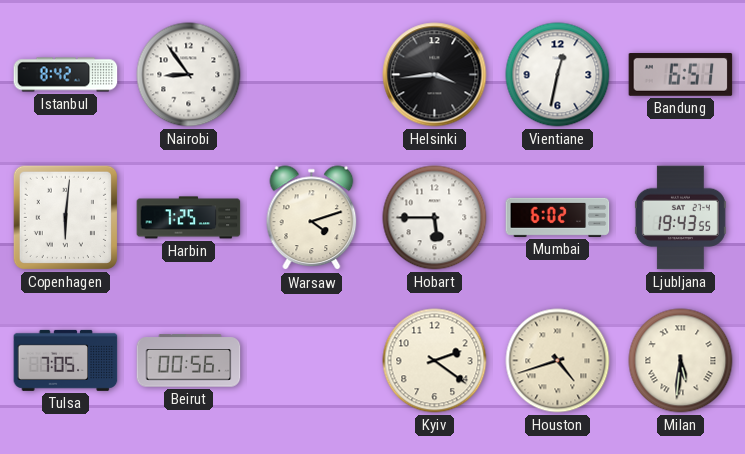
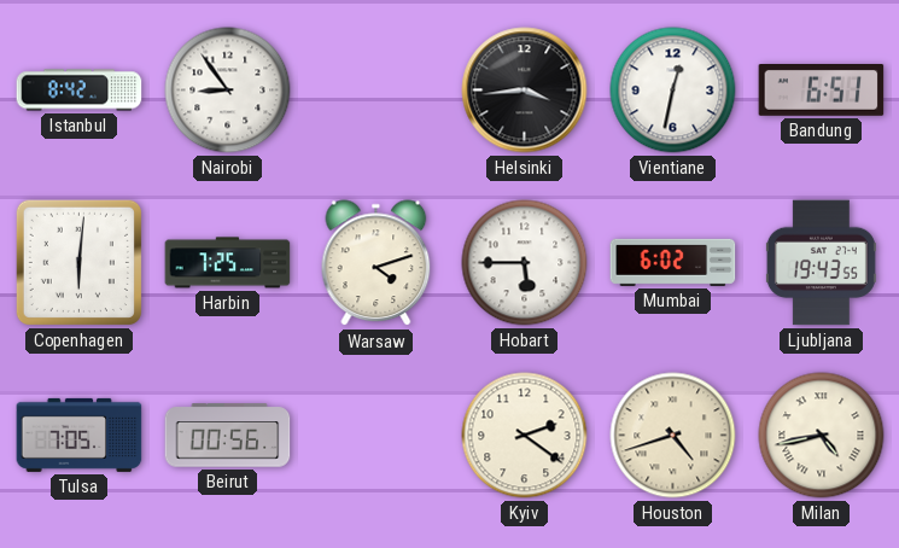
Milan: 5:31 -> 4:43 (822, 436)
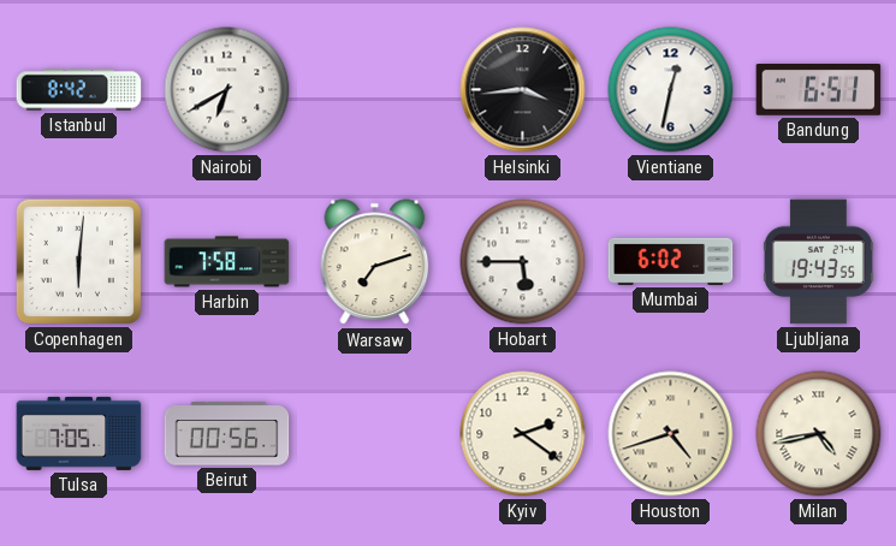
Nairobi: 8:54 -> 6:40 (227, 90)
Harbin: 7:25 -> 7:58 (227, 262)
Warsaw: 4:12 -> 7:12 (375, 262)
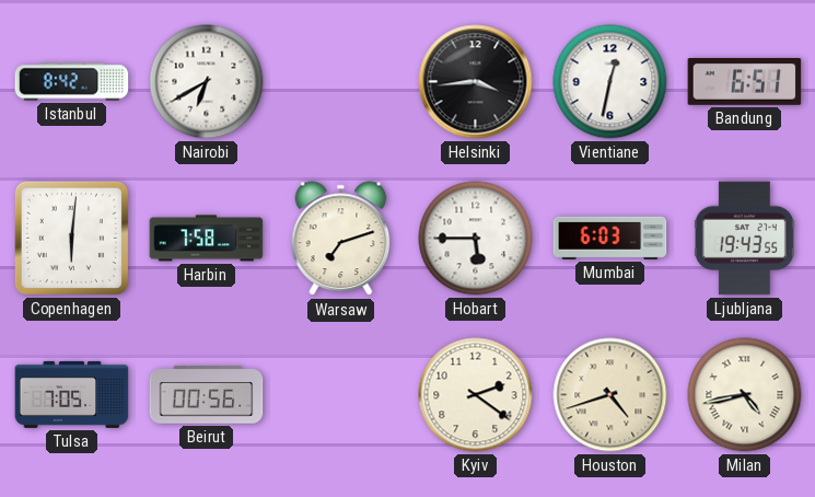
Mumbai: 6:02 -> 6:03 (610, 238)
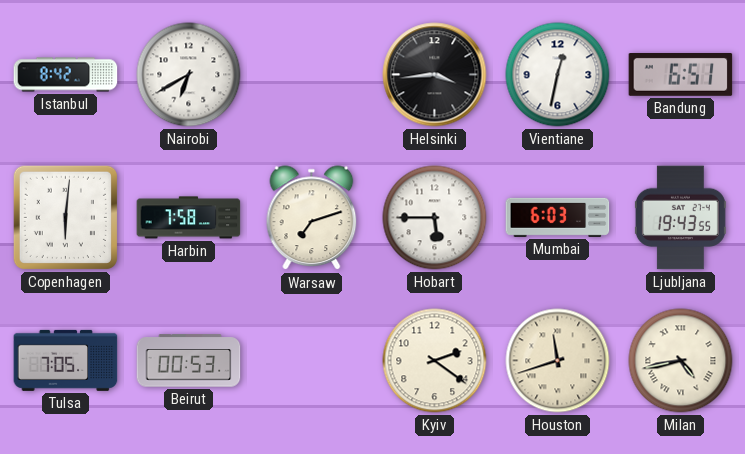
Beirut: 00:56 -> 00:53 (189, 361)
Houston: 4:42 -> 11:42 (558, 361)
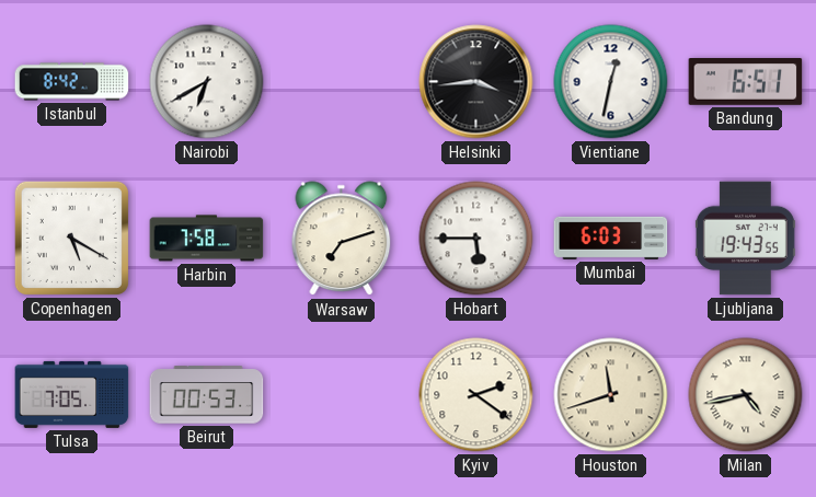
Copenhagen: 6:01 -> 5:20 (71, 238)
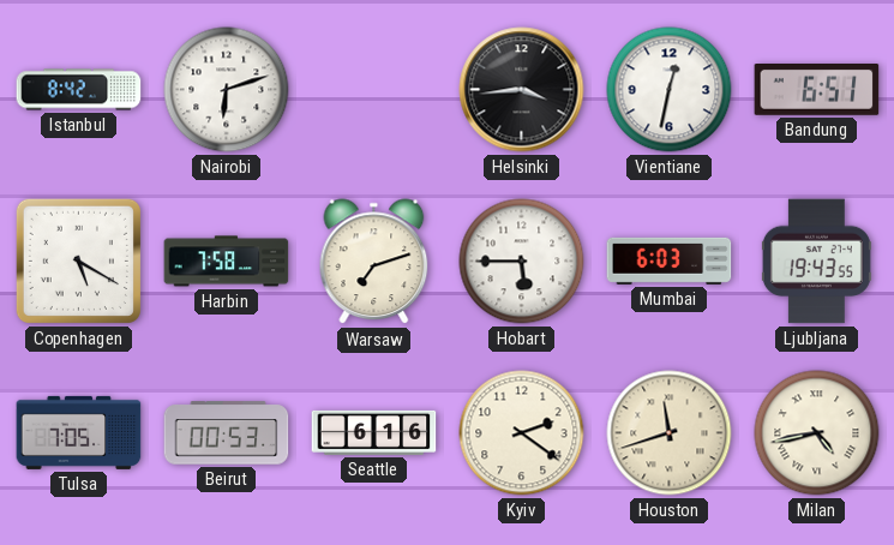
Nairobi: 6:40 -> 6:12 (227, 90)
Seattle: none -> 6:16 (374, 432)
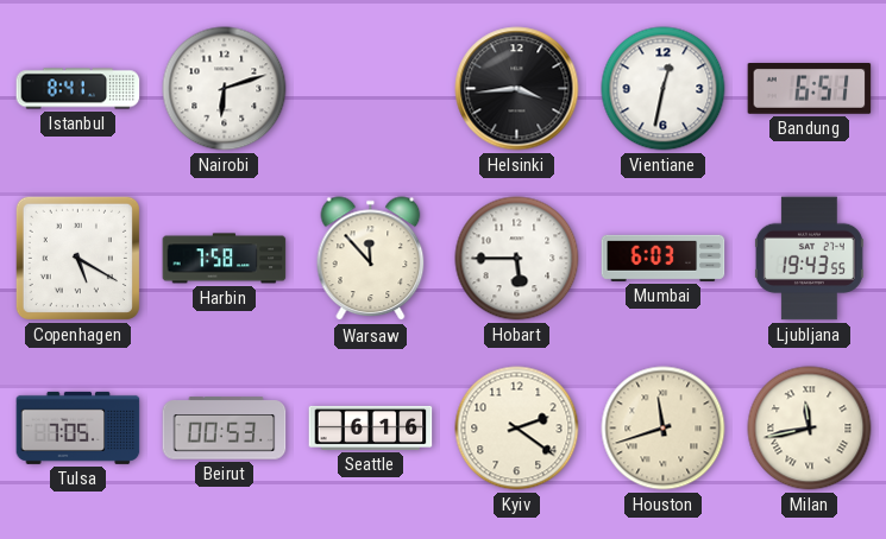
Istanbul: 8:42 -> 8:41 (78, 89)
Warsaw: 7:12 -> 11:53 (371, 259)
Milan: 4:43 -> 11:43 (810, 429)
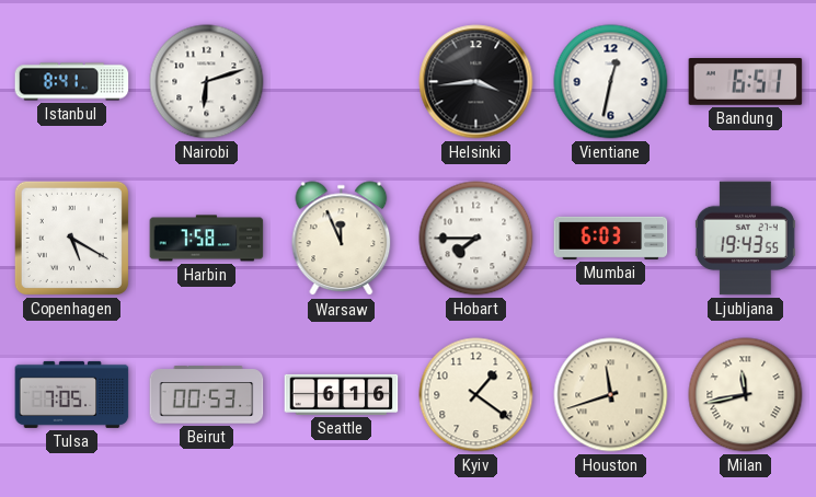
Warsaw: 11:53 -> 11:56 (342, 239)
Hobart: 5:45 -> 7:45 (476, 239)
Kyiv: 2:21 -> 1:21 (476, 395)
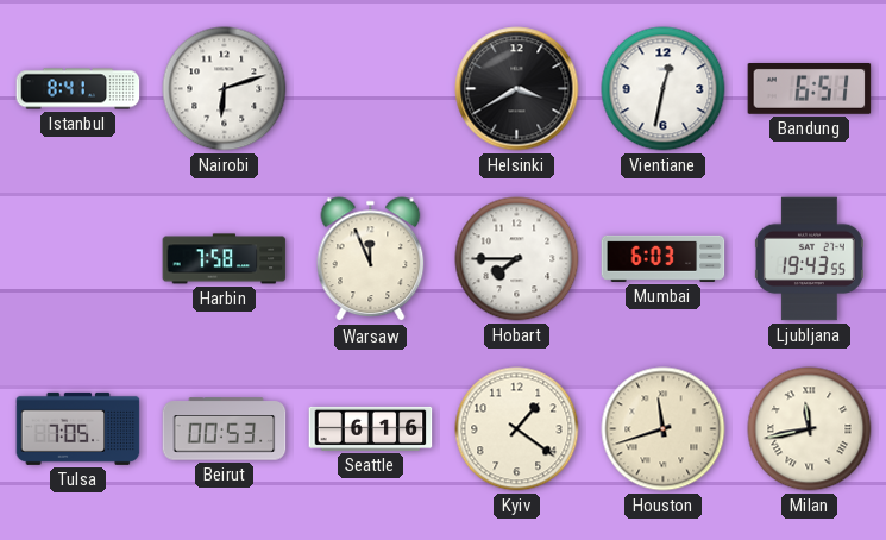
Helsinki: 3:44 -> 3:40 (517, 89)
Copenhagen: 5:20 -> none (71, 238)
